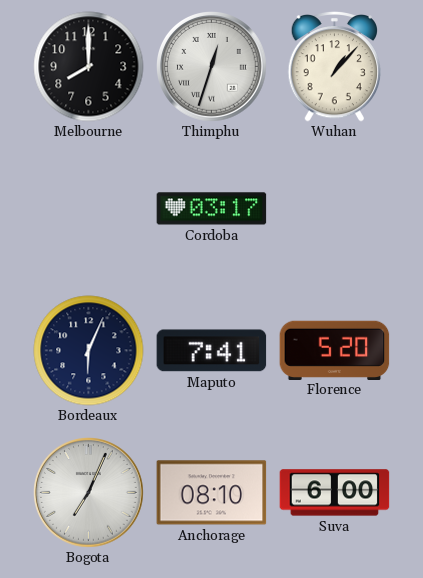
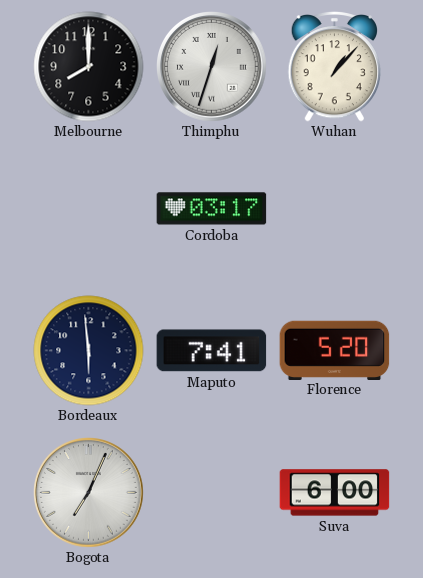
Bordeaux: 6:04 -> 5:59 (89, 351)
Anchorage: 08:10 -> none (212, 493)
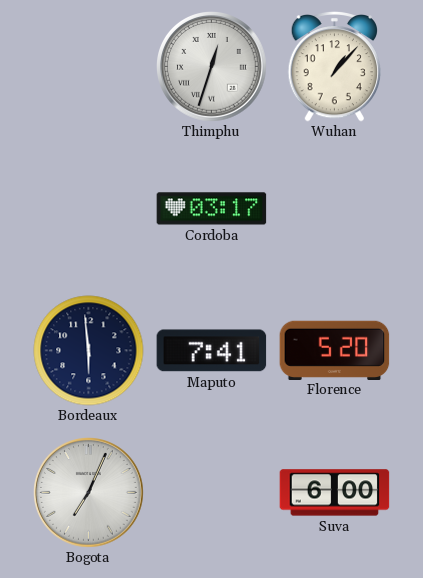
Melbourne: 8:00 -> none (89, 67)
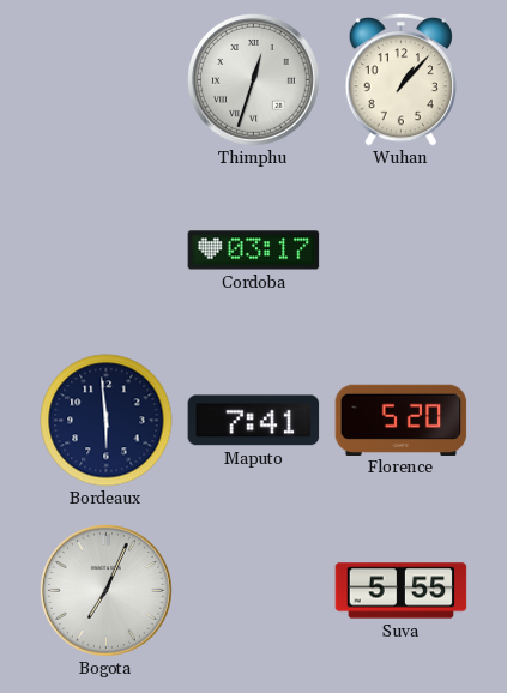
Suva: 6:00 -> 5:55 (402, 591)
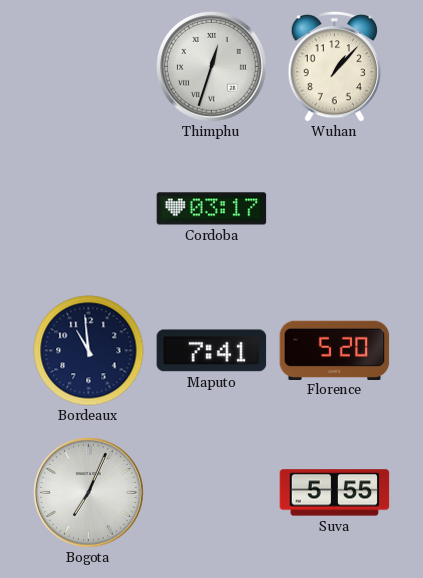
Bordeaux: 5:59 -> 10:59 (89, 351)
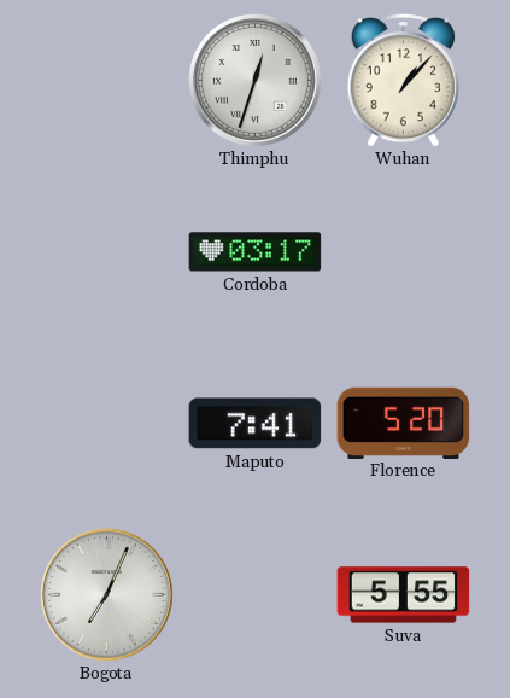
Bordeaux: 10:59 -> none (89, 351)
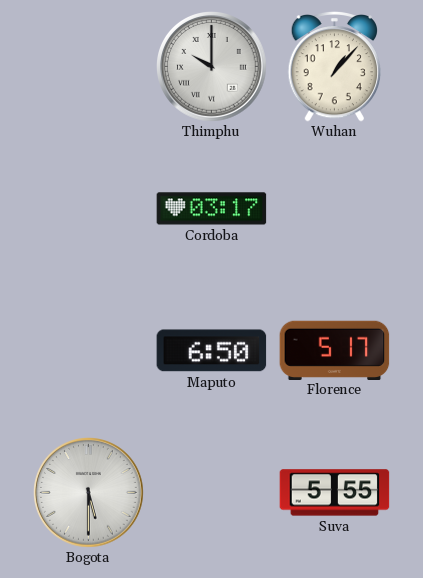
Thimphu: 12:33 -> 10:00 (212, 67)
Maputo: 7:41 -> 6:50 (212, 351)
Florence: 5:20 -> 5:17 (335, 350)
Bogota: 7:04 -> 5:30 (89, 493)
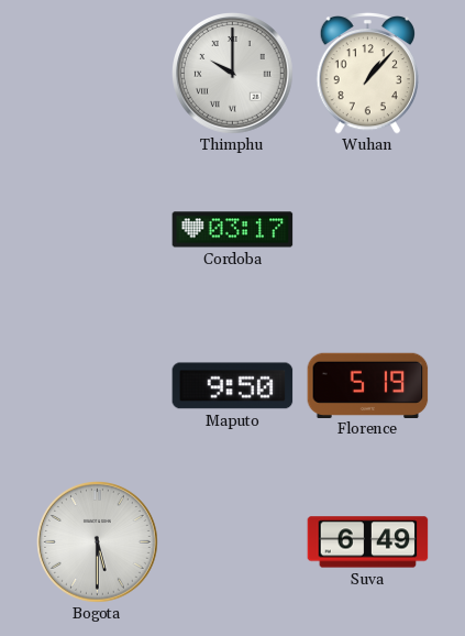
Maputo: 6:50 -> 9:50 (233, 386)
Florence: 5:17 -> 5:19 (368, 385)
Suva: 5:55 -> 6:49 (368, 542)
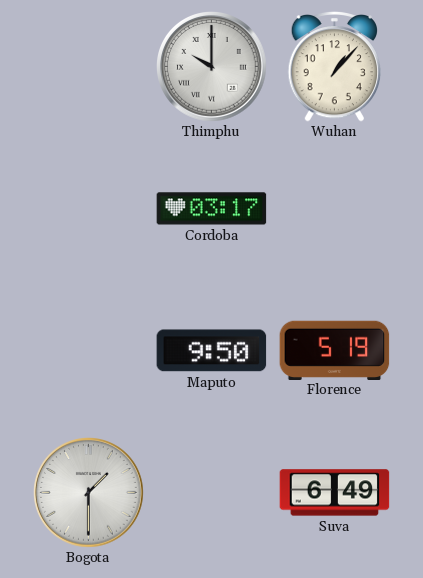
Bogota: 5:30 -> 1:30 (89, 493)
